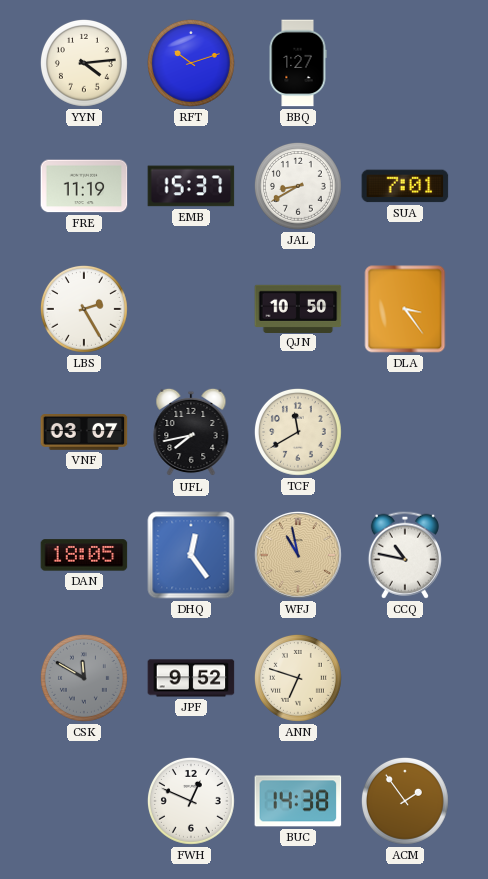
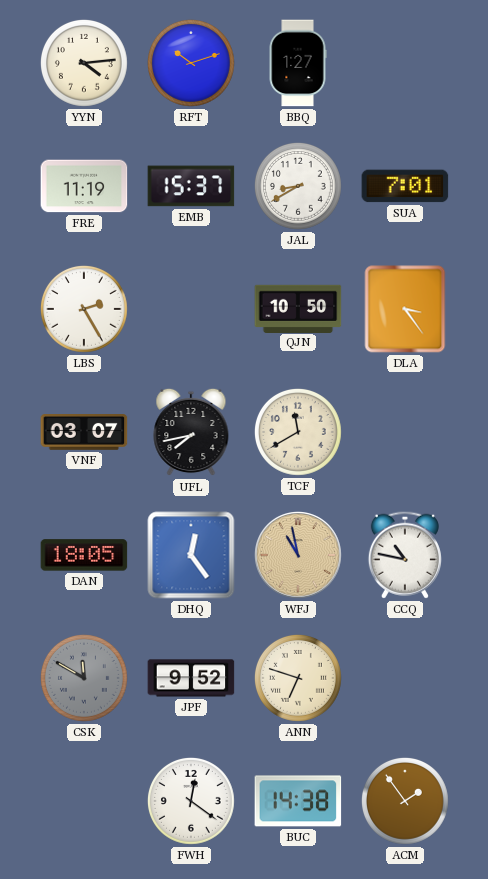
FWH: 12:49 -> 12:21 (191, 801)
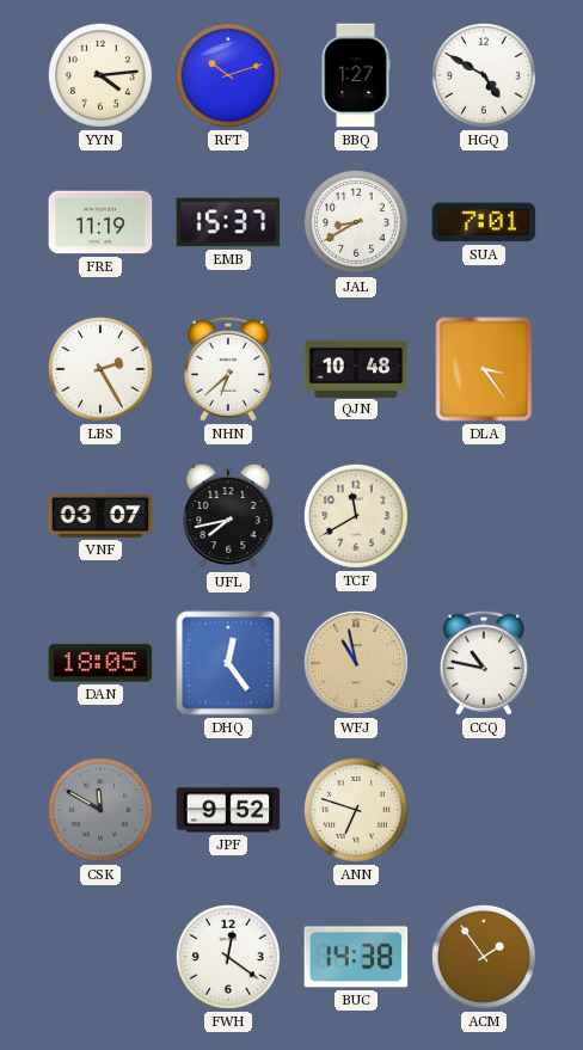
HGQ: none -> 4:50 (484, 75)
NHN: none -> 6:38 (228, 369)
QJN: 10:50 -> 10:48 (356, 368)
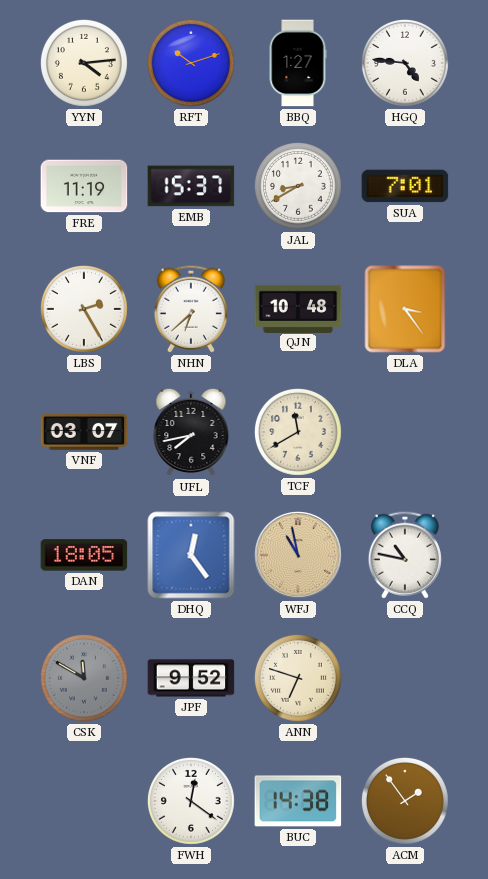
HGQ: 4:50 -> 4:46 (405, 63)
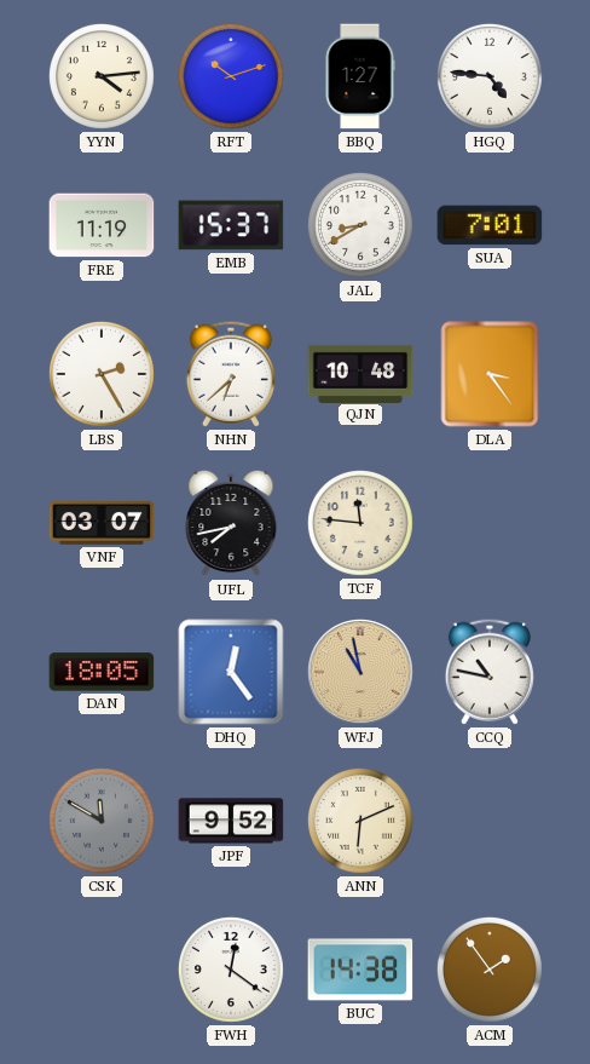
TCF: 11:40 -> 11:46 (360, 523)
ANN: 6:48 -> 6:11 (360, 821)
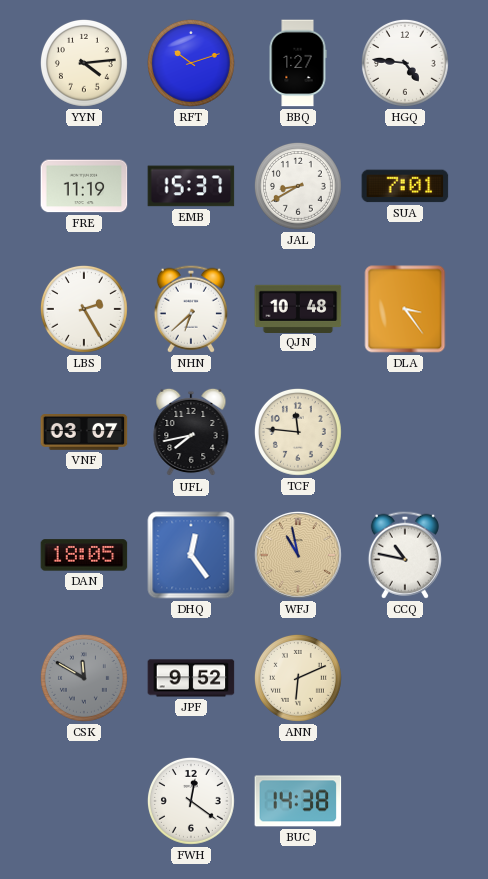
ACM: 1:54 -> none (490, 970)
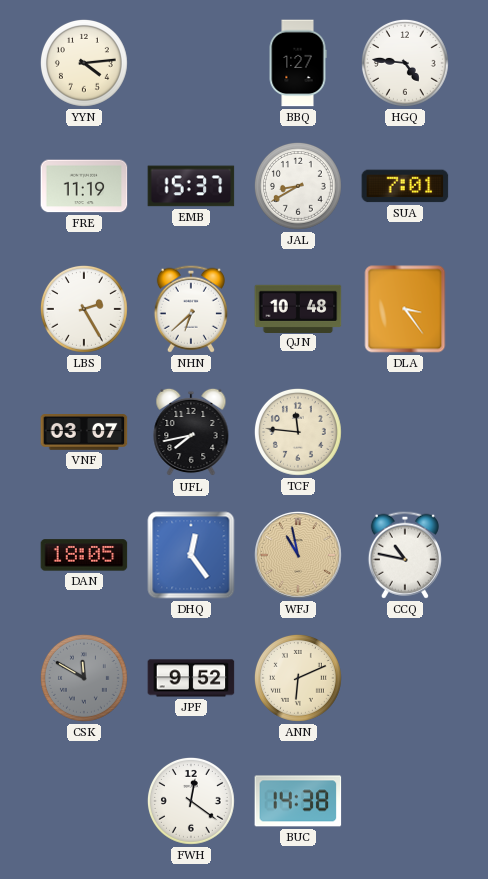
RFT: 10:12 -> none (191, 63)
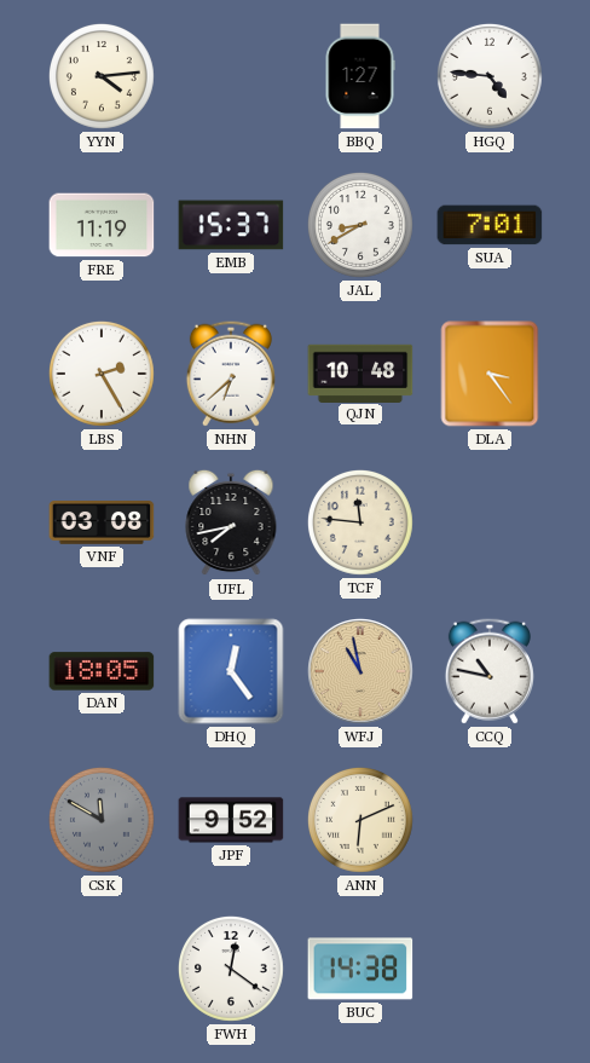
VNF: 03:07 -> 03:08 (102, 524)
